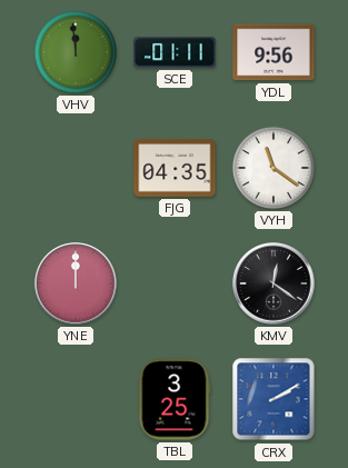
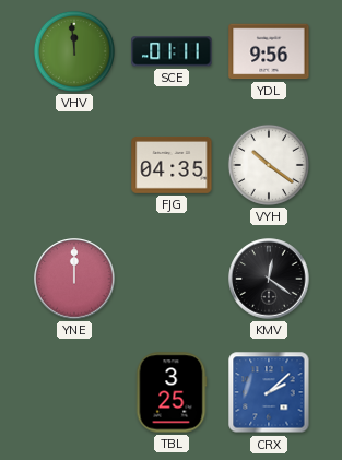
VYH: 11:21 -> 10:21 (269, 165)
CRX: 2:10 -> 2:08 (269, 392)
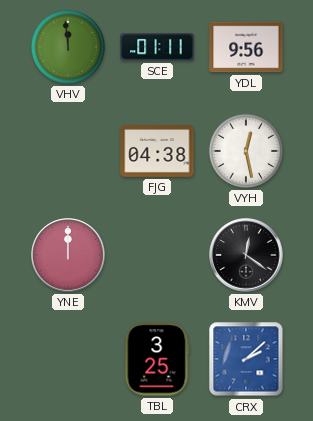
FJG: 04:35 -> 04:38 (157, 151)
VYH: 10:21 -> 12:28 (246, 151)
